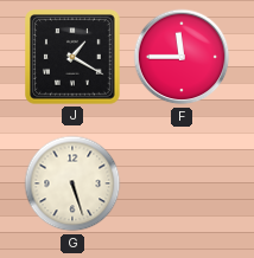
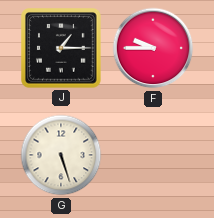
J: 1:20 -> 1:15 (61, 48)
F: 11:45 -> 9:45 (153, 48)
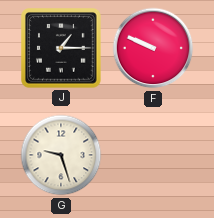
F: 9:45 -> 9:49 (153, 48)
G: 5:27 -> 9:27 (61, 155)
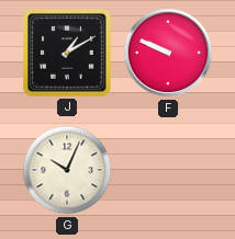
J: 1:15 -> 1:10 (67, 53)
G: 9:27 -> 10:04 (67, 170)
